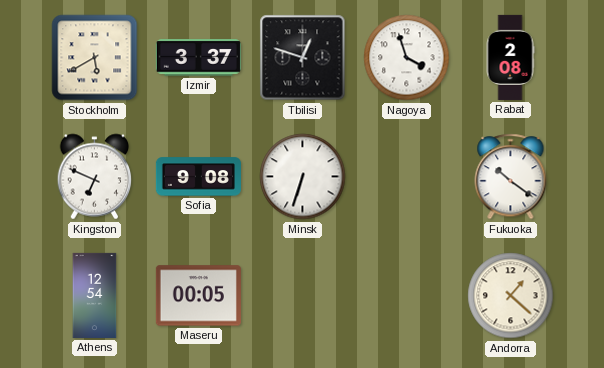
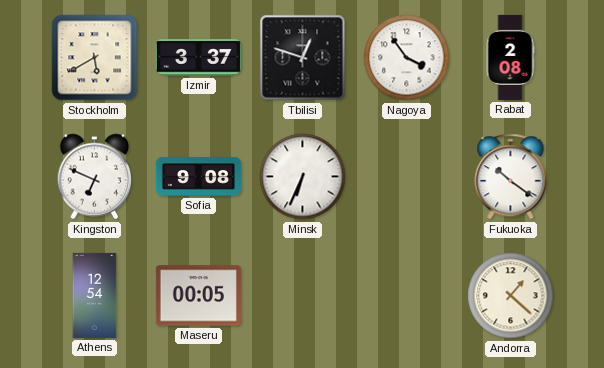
Nagoya: 3:57 -> 3:54 (407, 58)
Minsk: 6:33 -> 6:34 (303, 177)
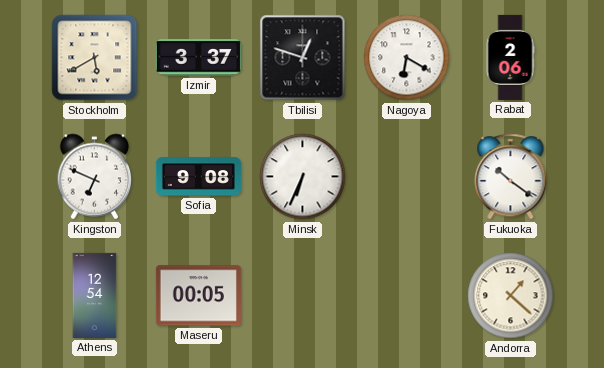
Nagoya: 3:54 -> 6:20 (407, 58)
Rabat: 2:08 -> 2:06 (510, 57)
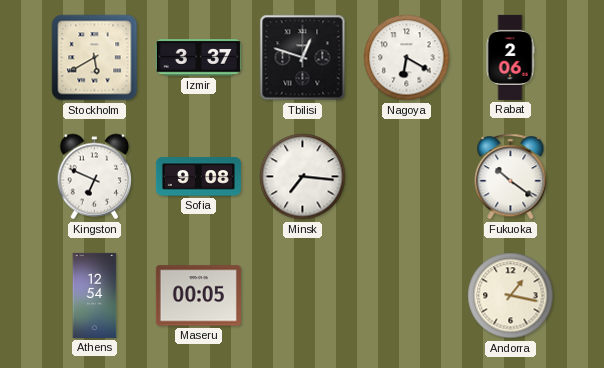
Minsk: 6:34 -> 7:16 (303, 177)
Andorra: 1:22 -> 1:17 (511, 296)
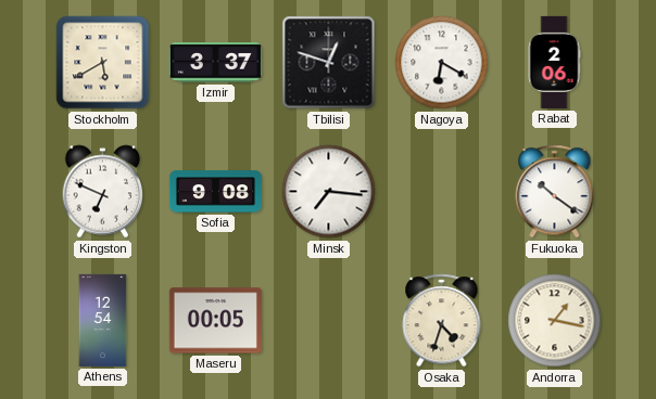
Osaka: none -> 4:33 (442, 321)
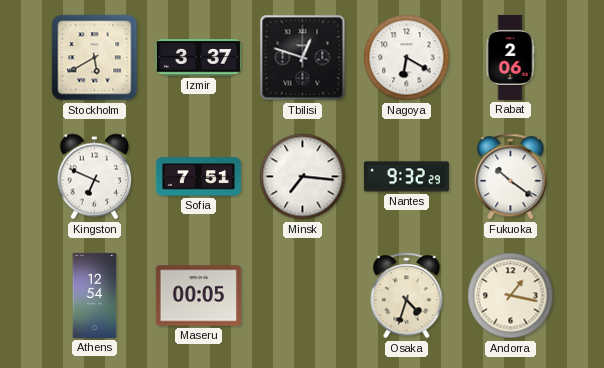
Sofia: 9:08 -> 7:51 (198, 177)
Nantes: none -> 9:32 (406, 177)
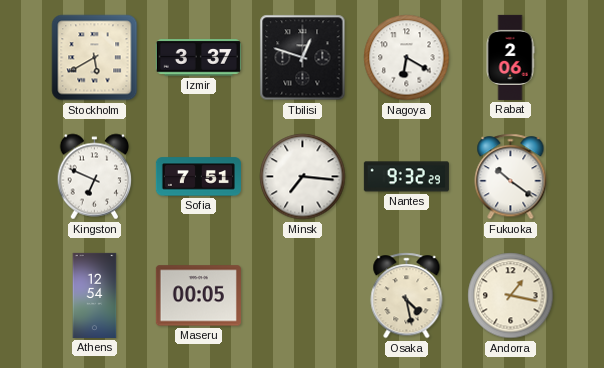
Osaka: 4:33 -> 4:28 (407, 296)
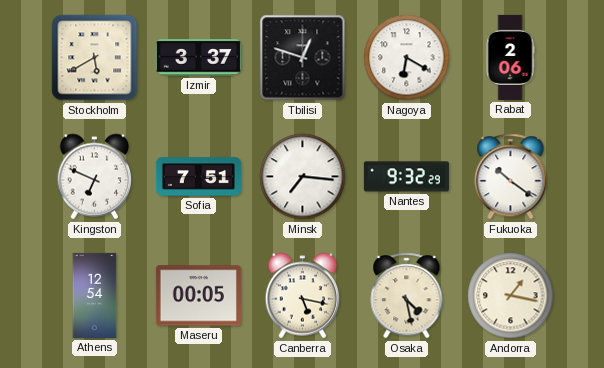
Canberra: none -> 5:17 (303, 296)
